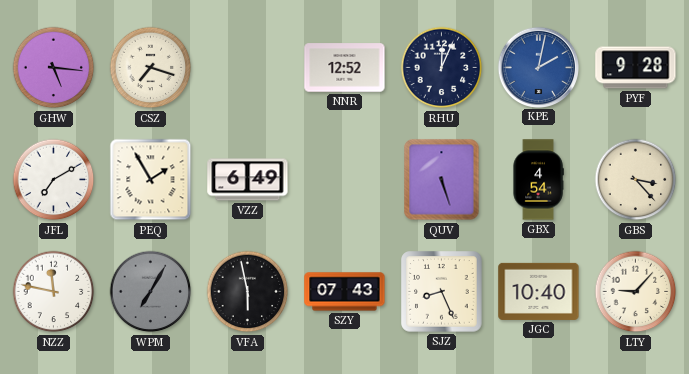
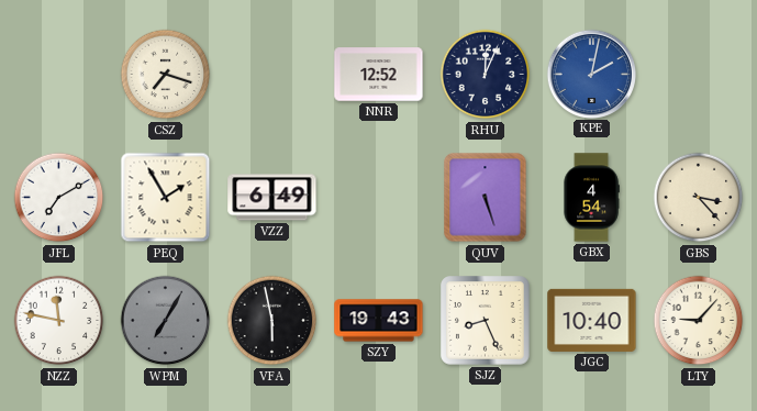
GHW: 5:16 -> none (54, 68)
PYF: 9:28 -> none (636, 68)
SZY: 07:43 -> 19:43 (379, 321)
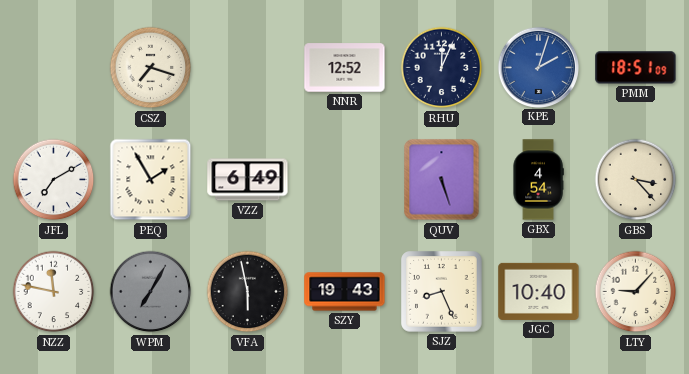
KPE: 2:02 -> 2:03 (538, 67)
PMM: none -> 18:51 (636, 68)
